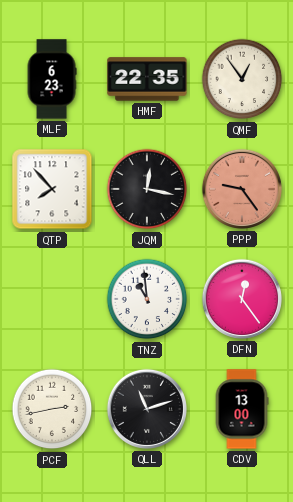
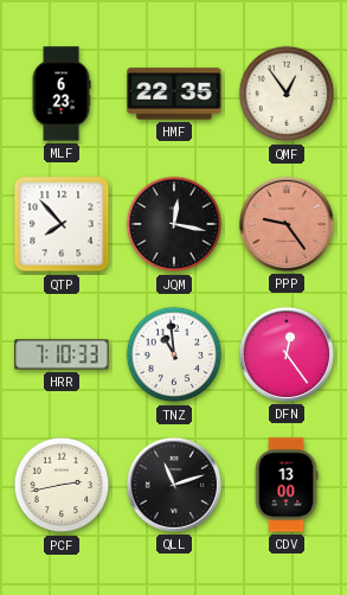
HRR: none -> 7:10 (62, 354)
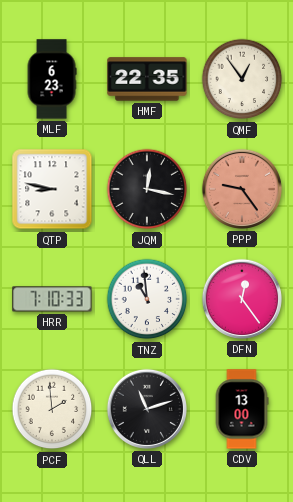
QTP: 7:53 -> 8:47 (52, 189)
PCF: 2:43 -> 1:59 (52, 409)
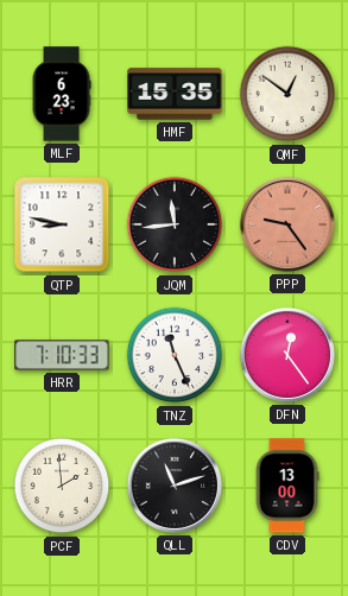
HMF: 22:35 -> 15:35 (175, 94)
QMF: 12:54 -> 12:51 (287, 94)
JQM: 12:17 -> 11:44 (175, 224)
TNZ: 10:59 -> 11:26 (175, 355)
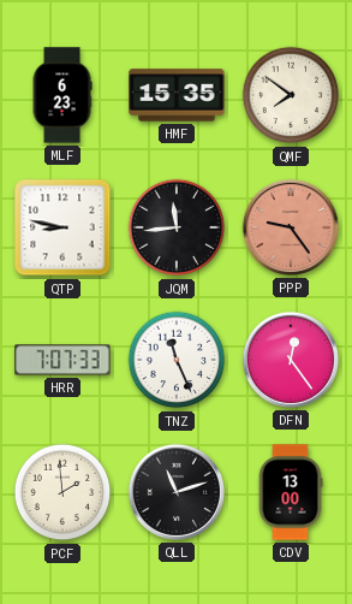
QMF: 12:51 -> 7:51 (291, 95)
HRR: 7:10 -> 7:07 (62, 360)
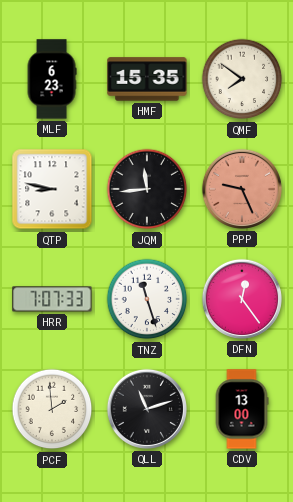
PPP: 9:24 -> 9:26 (242, 189)
TNZ: 11:26 -> 11:27 (147, 299)
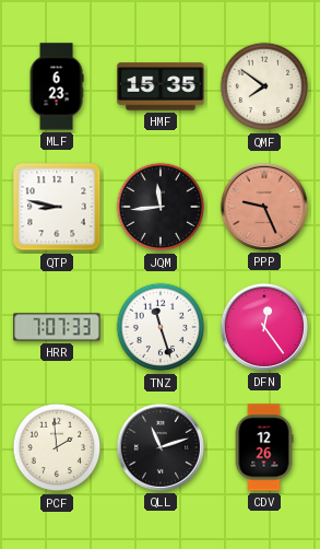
CDV: 13:00 -> 12:26 (264, 447)
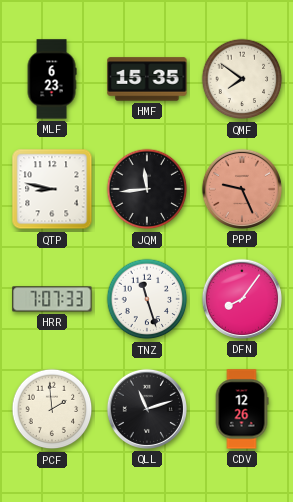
DFN: 12:24 -> 8:06 (242, 299)
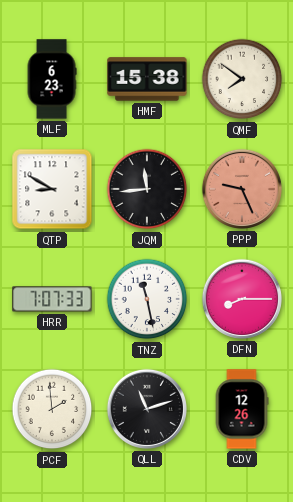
HMF: 15:35 -> 15:38 (147, 79)
QTP: 8:47 -> 8:50 (52, 189)
TNZ: 11:27 -> 11:28 (147, 299)
DFN: 8:06 -> 8:15 (242, 299)
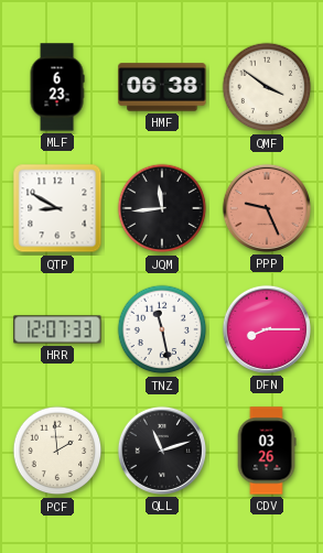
HMF: 15:38 -> 06:38 (162, 87)
QMF: 7:51 -> 3:51 (267, 87)
HRR: 7:07 -> 12:07 (57, 329)
CDV: 12:26 -> 03:26 (267, 451)
